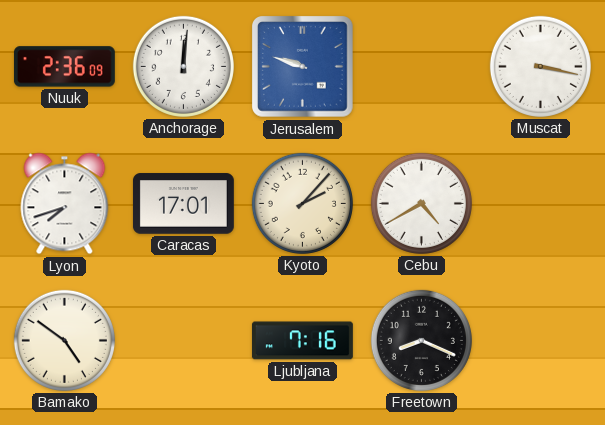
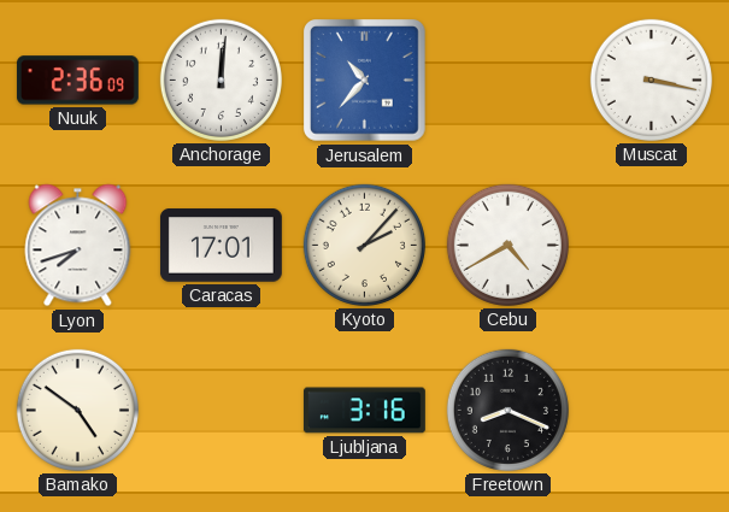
Jerusalem: 9:48 -> 10:37 (365, 81)
Ljubljana: 7:16 -> 3:16 (364, 411)
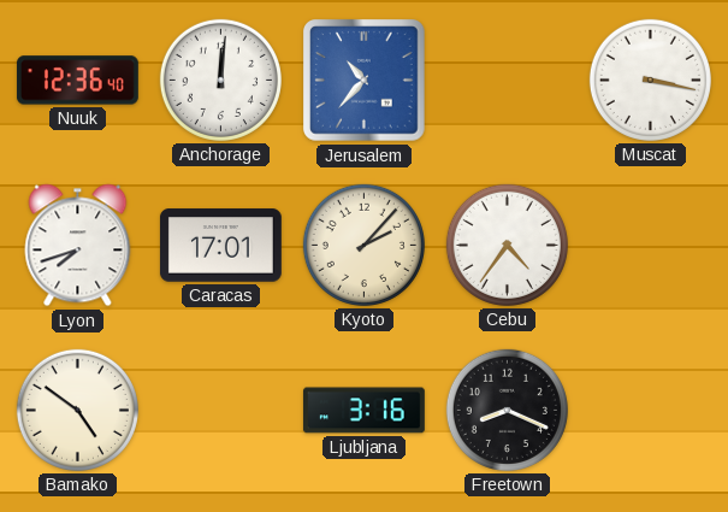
Nuuk: 2:36 -> 12:36 (77, 81)
Cebu: 4:40 -> 4:36 (507, 245)
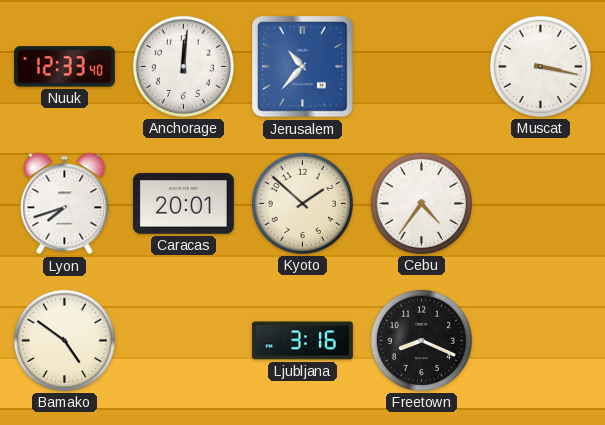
Nuuk: 12:36 -> 12:33 (64, 67)
Caracas: 17:01 -> 20:01 (183, 204)
Kyoto: 2:07 -> 1:52 (302, 203)
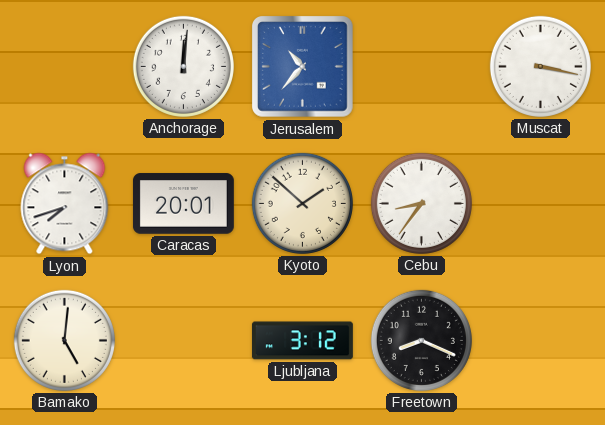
Nuuk: 12:33 -> none (64, 67)
Cebu: 4:36 -> 8:36 (421, 203)
Bamako: 4:51 -> 5:01 (64, 340)
Ljubljana: 3:16 -> 3:12 (302, 341)
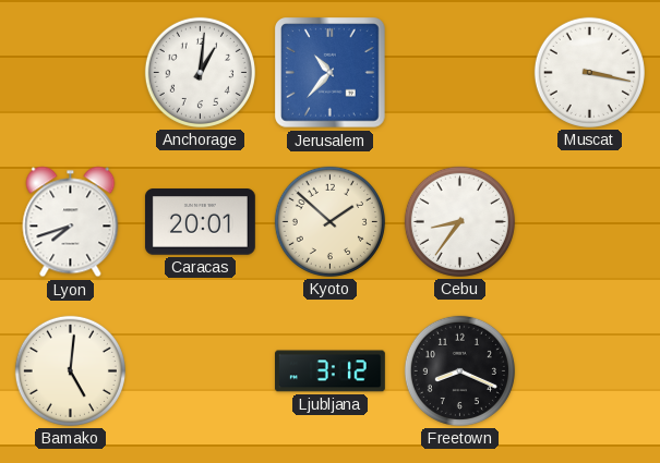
Anchorage: 12:01 -> 1:01 (200, 72)
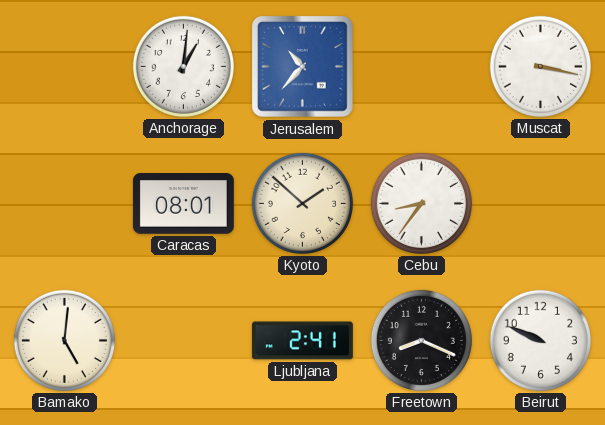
Lyon: 7:42 -> none (71, 222)
Caracas: 20:01 -> 08:01 (183, 204)
Ljubljana: 3:12 -> 2:41 (302, 341)
Beirut: none -> 9:49 (540, 340)
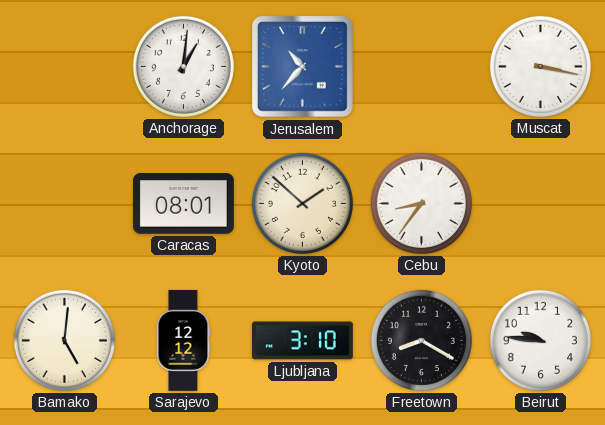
Sarajevo: none -> 12:12 (183, 340)
Ljubljana: 2:41 -> 3:10 (302, 341)
Freetown: 8:19 -> 8:20 (421, 340)
Beirut: 9:49 -> 9:46 (540, 340)
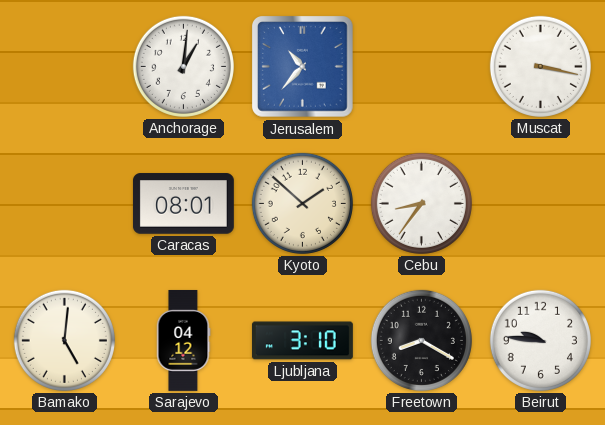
Sarajevo: 12:12 -> 04:12 (183, 340)
